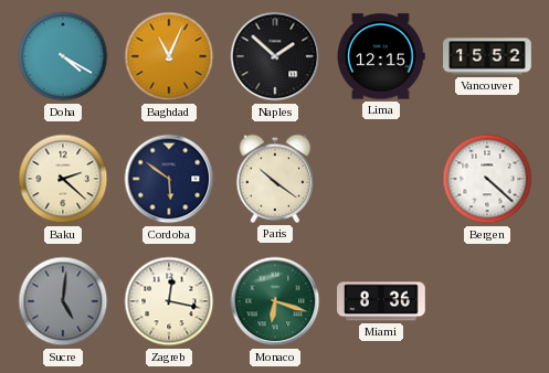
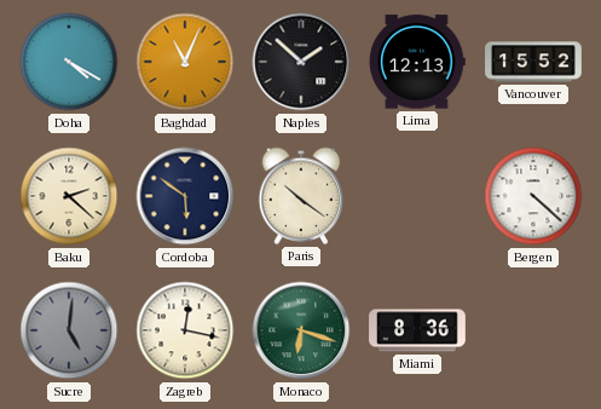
Lima: 12:15 -> 12:13 (417, 62)
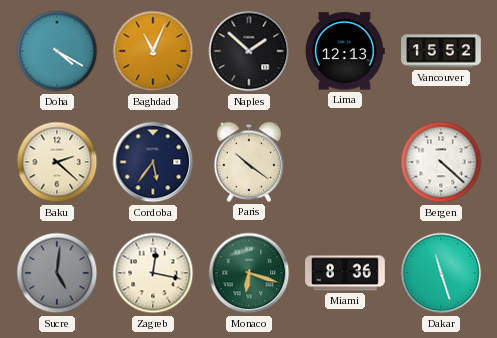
Cordoba: 5:51 -> 5:36 (153, 162)
Dakar: none -> 11:27 (441, 273)
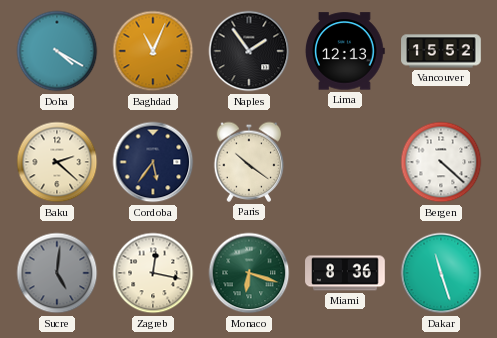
Naples: 1:52 -> 1:54 (249, 51)
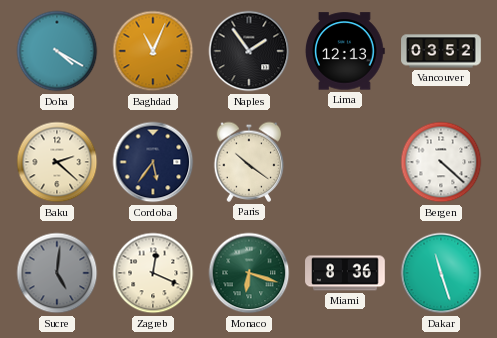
Vancouver: 15:52 -> 03:52 (441, 51)
Zagreb: 12:17 -> 12:19 (153, 273)
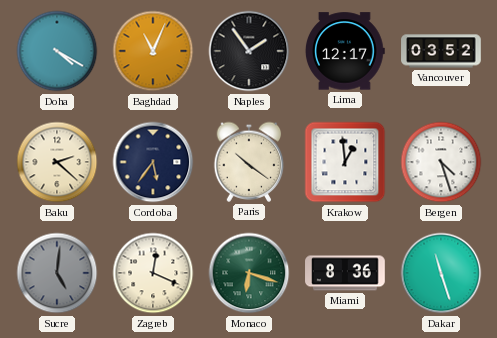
Lima: 12:13 -> 12:17 (345, 51)
Krakow: none -> 12:59 (345, 162)
Bergen: 4:22 -> 4:27 (441, 162)
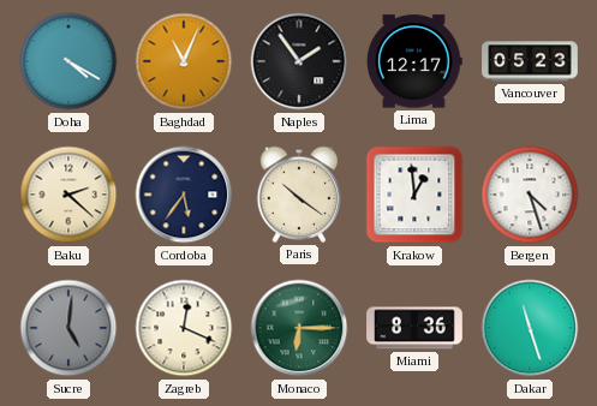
Vancouver: 03:52 -> 05:23 (530, 61)
Monaco: 6:18 -> 6:15 (299, 328)
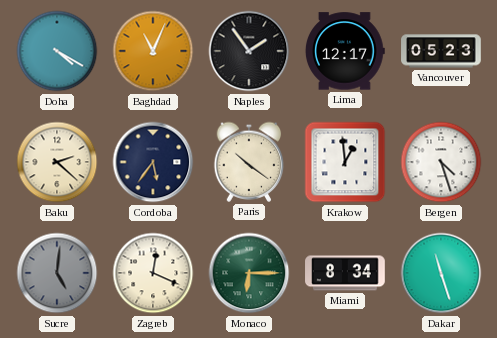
Miami: 8:36 -> 8:34 (345, 273)
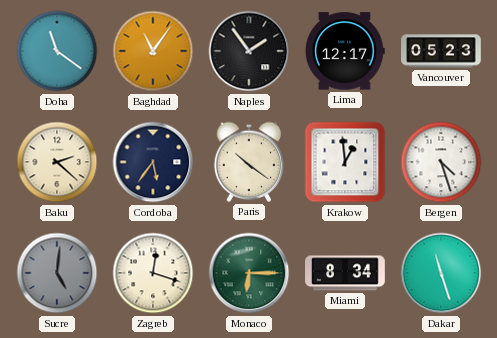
Doha: 4:20 -> 11:21 (57, 51)
Baghdad: 11:04 -> 11:06 (153, 51)
Zagreb: 12:19 -> 12:18 (153, 273)
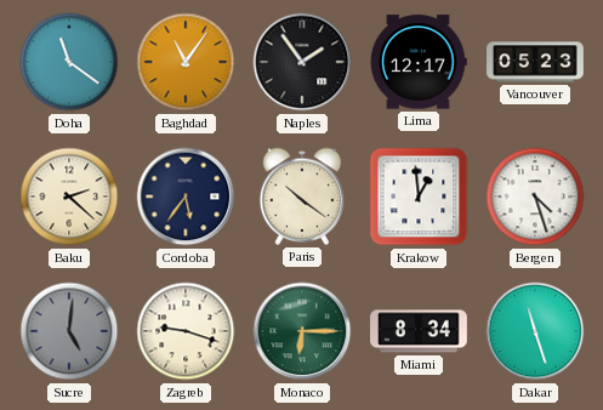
Zagreb: 12:18 -> 9:18 (186, 331)
